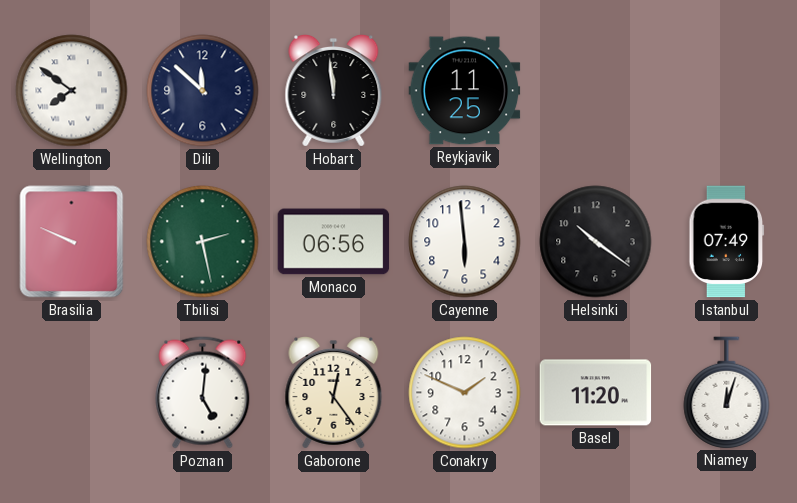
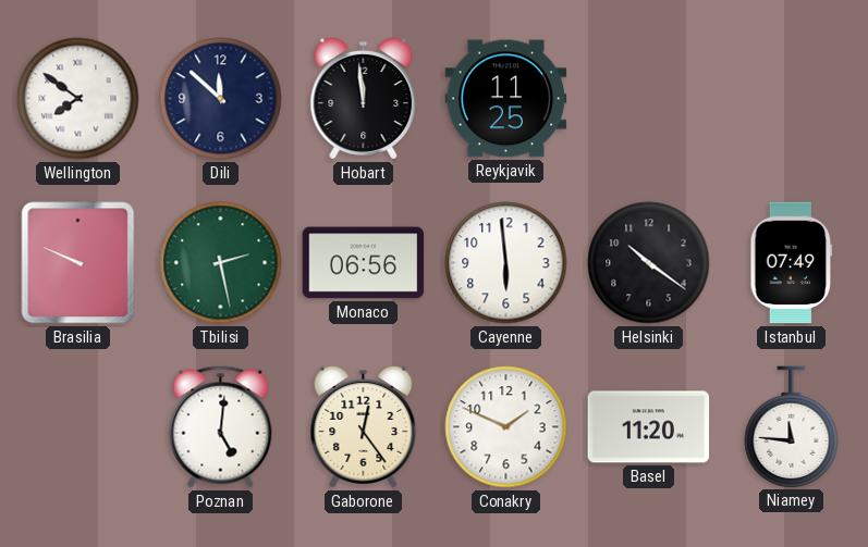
Niamey: 12:03 -> 11:46 (792, 426)
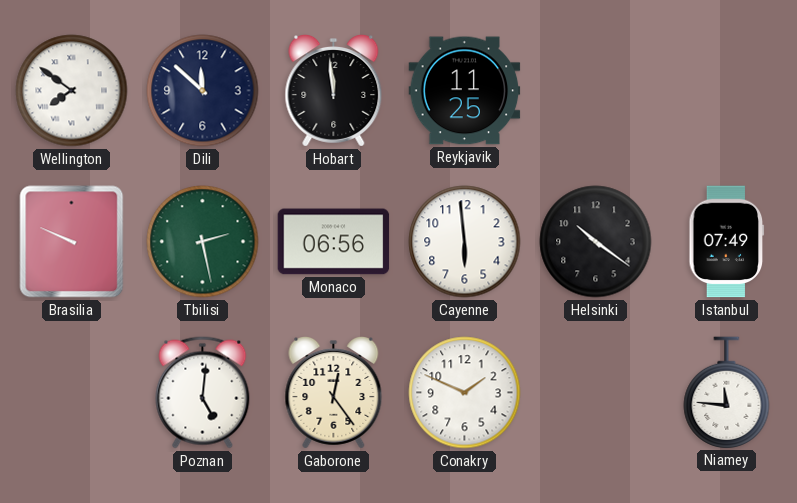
Basel: 11:20 -> none (649, 427)
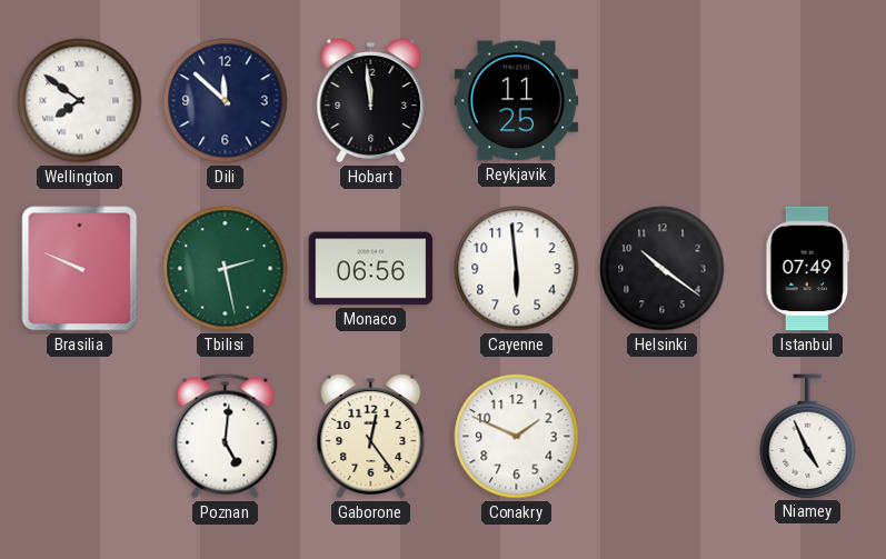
Niamey: 11:46 -> 4:56 (808, 436)
